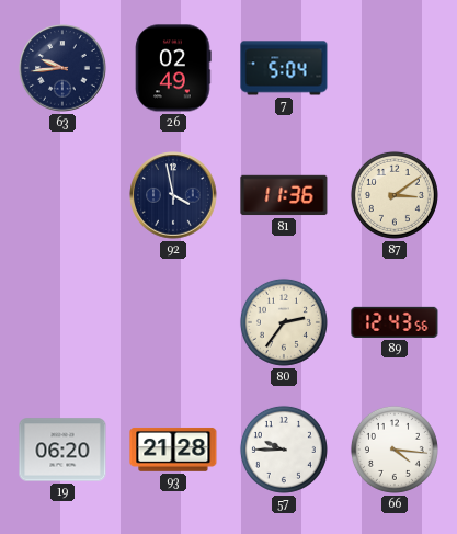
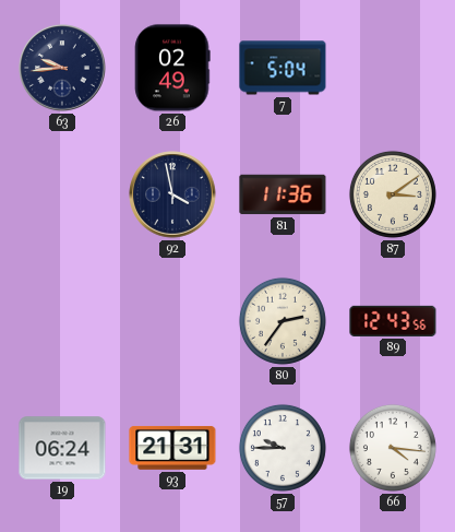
19: 06:20 -> 06:24 (62, 448)
93: 21:28 -> 21:31 (172, 448)
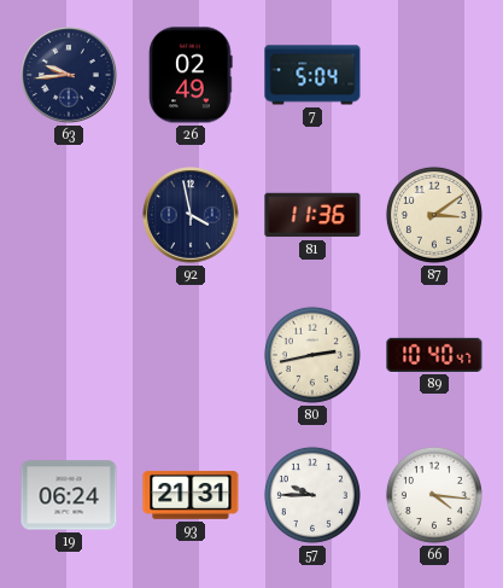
80: 2:36 -> 2:43 (312, 355)
89: 12:43 -> 10:40 (434, 355)
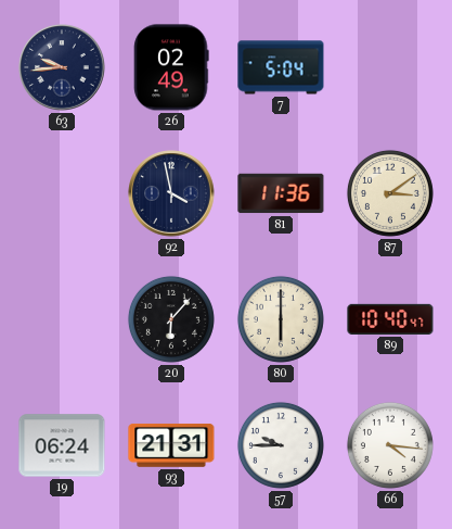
20: none -> 6:07 (171, 319)
80: 2:43 -> 6:00 (281, 319)
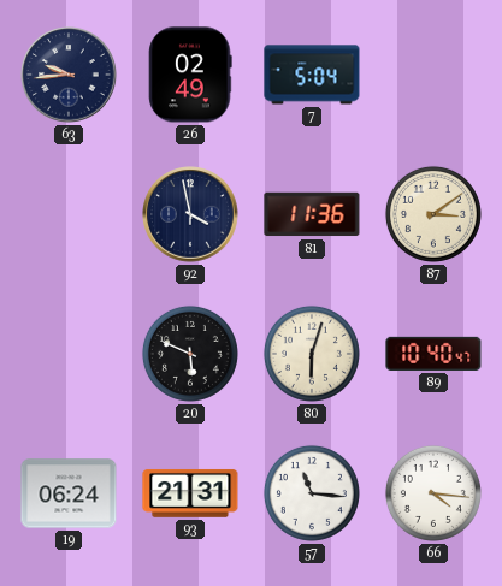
20: 6:07 -> 5:49 (190, 354)
80: 6:00 -> 6:03 (312, 354)
57: 9:45 -> 11:16 (312, 493)
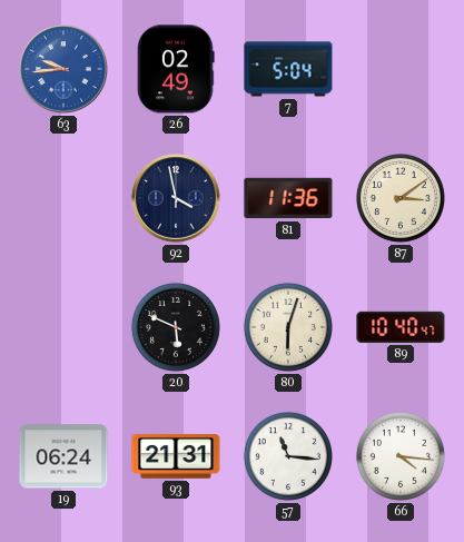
63 dial: navy -> blue (63, 69)
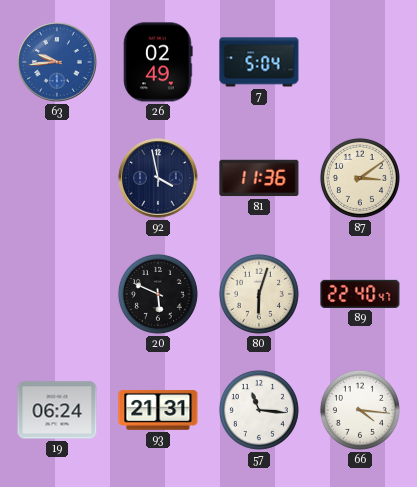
89: 10:40 -> 22:40 (360, 294)
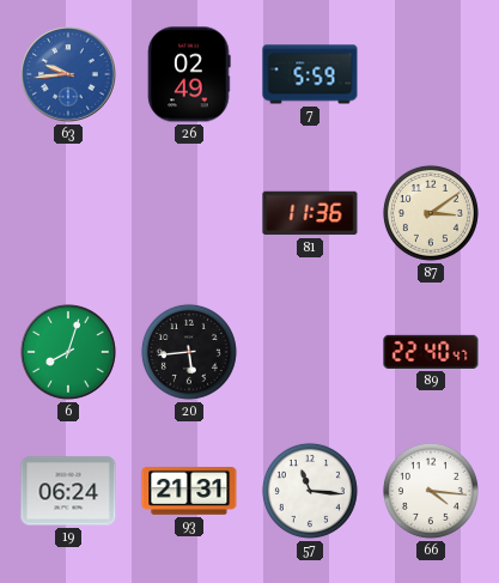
7: 5:04 -> 5:59 (310, 74)
92: 3:58 -> none (158, 178)
6: none -> 8:03 (68, 352)
20: 5:49 -> 5:44 (189, 352)
80: 6:03 -> none (259, 294)
